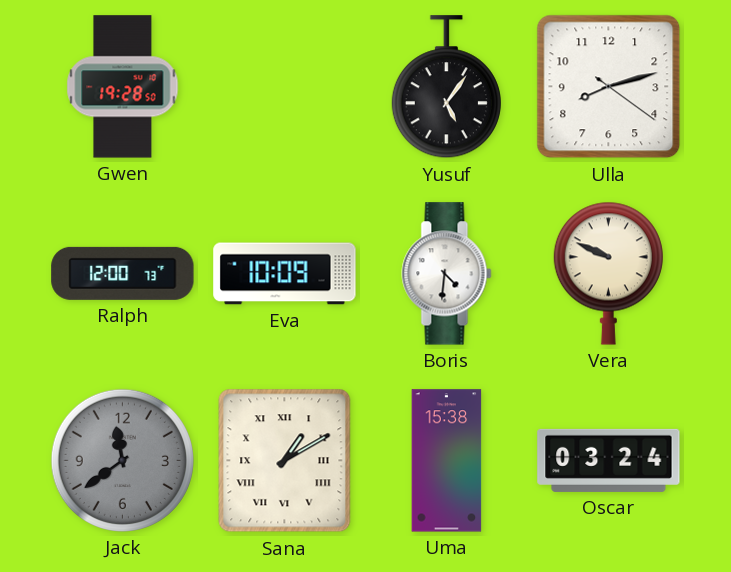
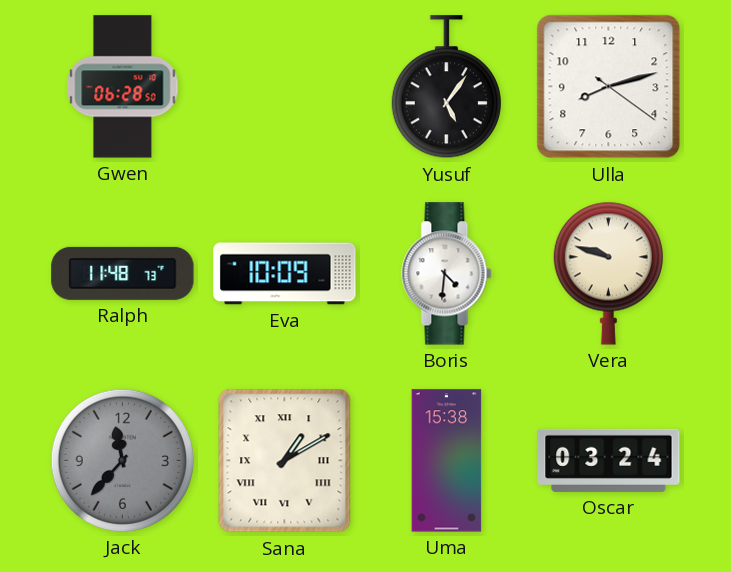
Gwen: 19:28 -> 06:28 (123, 87)
Ralph: 12:00 -> 11:48 (123, 273)
Vera: 9:49 -> 9:48 (608, 273)
Jack: 11:39 -> 11:37 (122, 460)
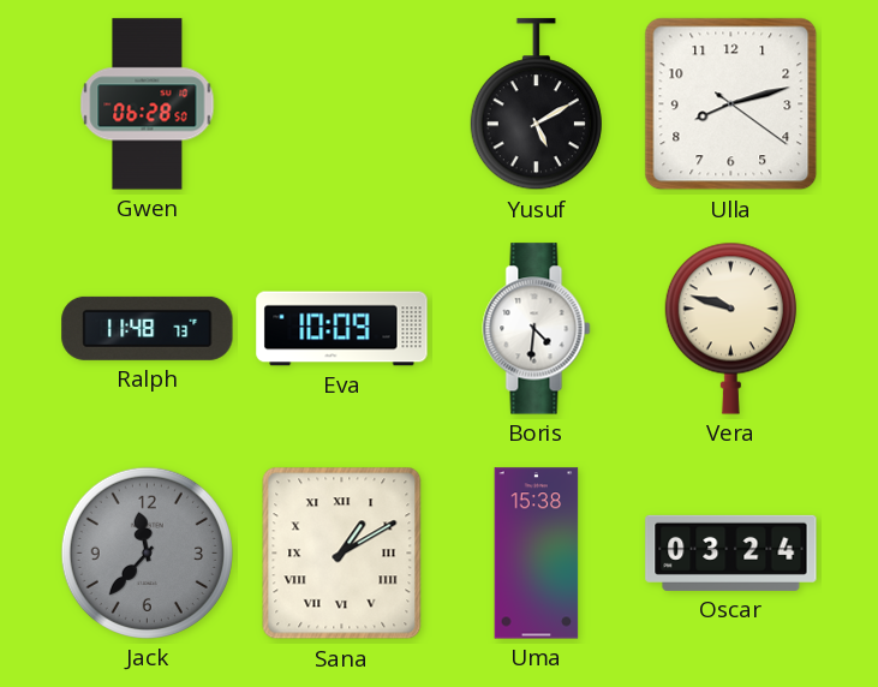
Yusuf: 5:06 -> 5:10 (536, 104)
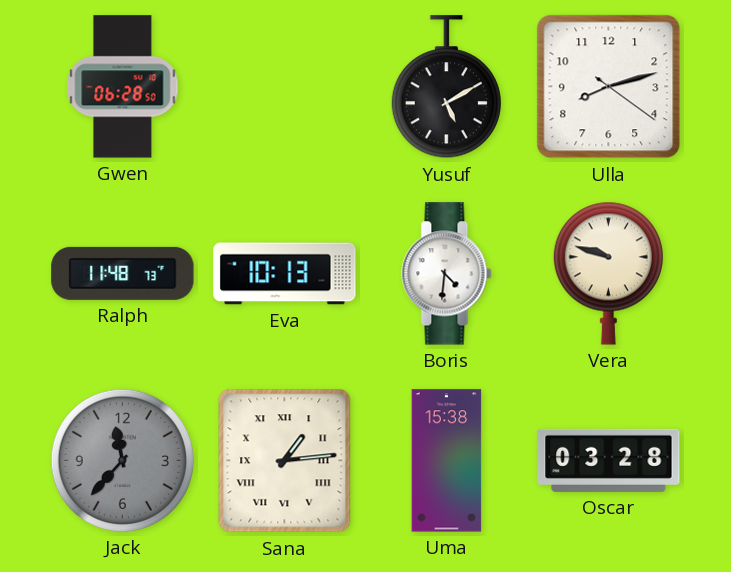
Eva: 10:09 -> 10:13 (285, 274)
Sana: 1:10 -> 1:14 (285, 461)
Oscar: 03:24 -> 03:28 (609, 460)
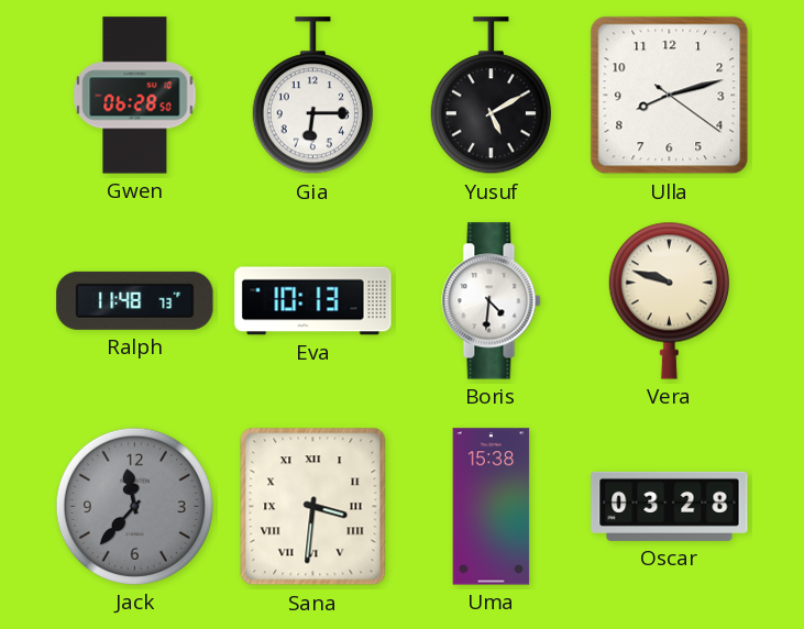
Gia: none -> 6:15 (312, 96)
Sana: 1:14 -> 3:31 (313, 507)
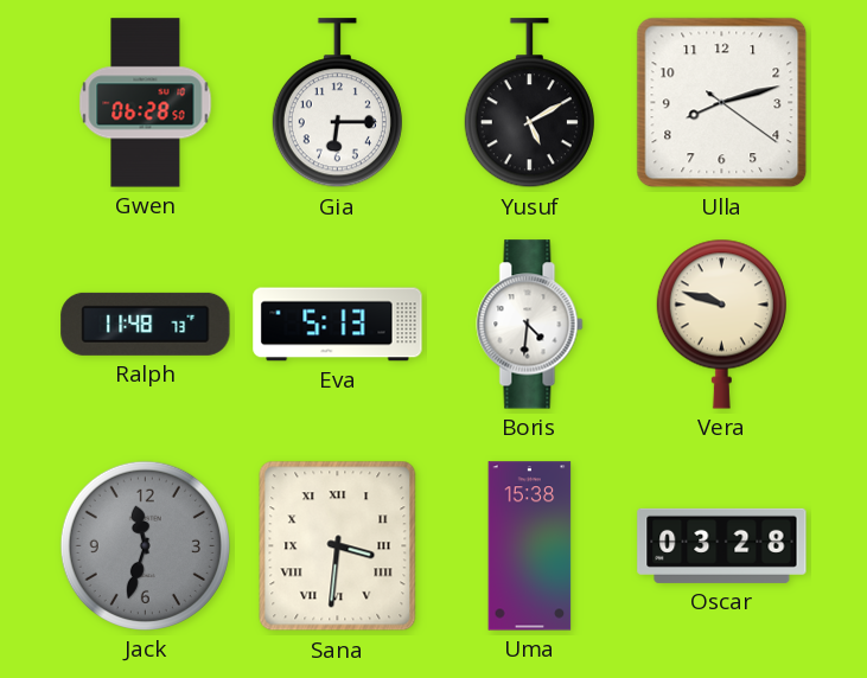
Eva: 10:13 -> 5:13 (338, 325)
Jack: 11:37 -> 11:33 (145, 545)
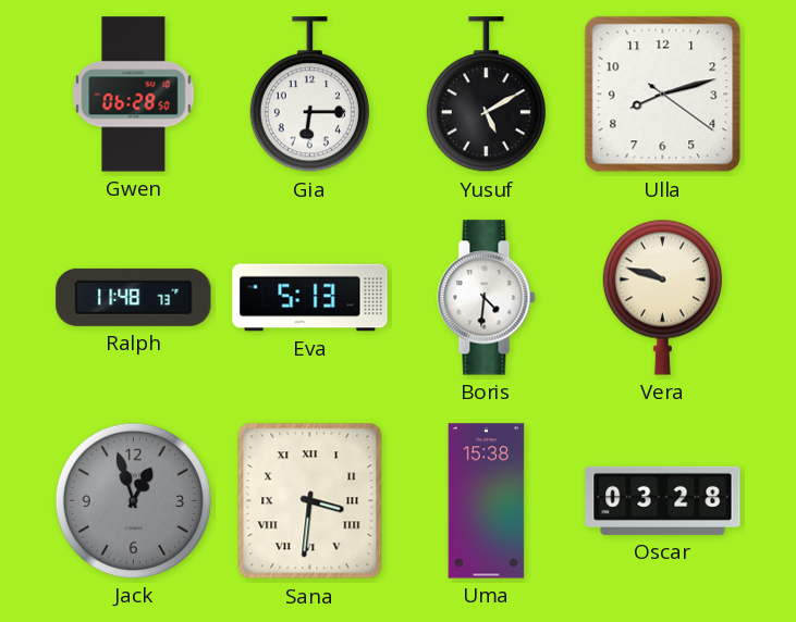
Jack: 11:33 -> 12:57 (133, 500)
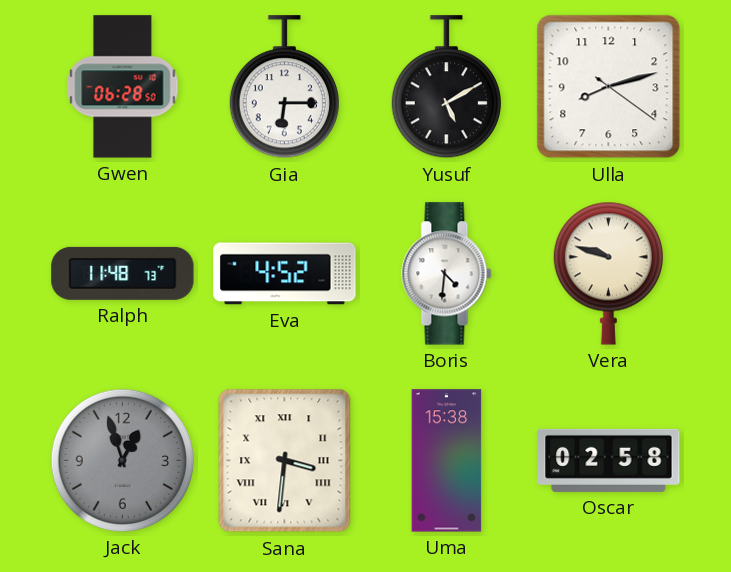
Eva: 5:13 -> 4:52 (285, 274)
Oscar: 03:28 -> 02:58 (609, 460)
